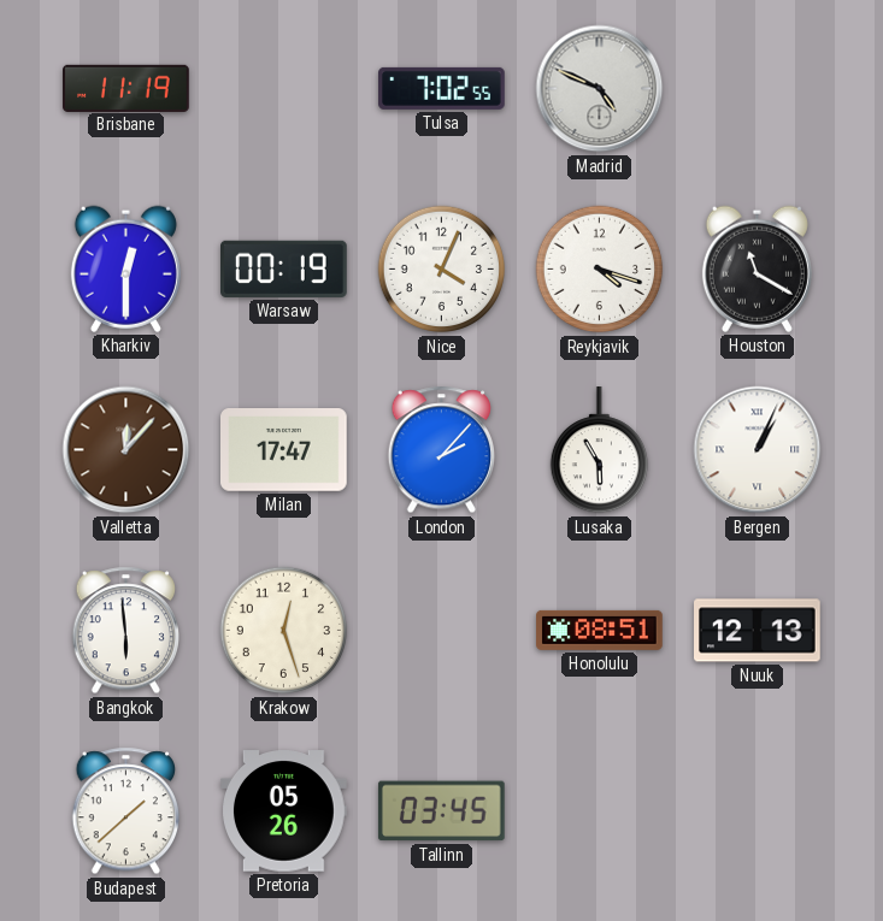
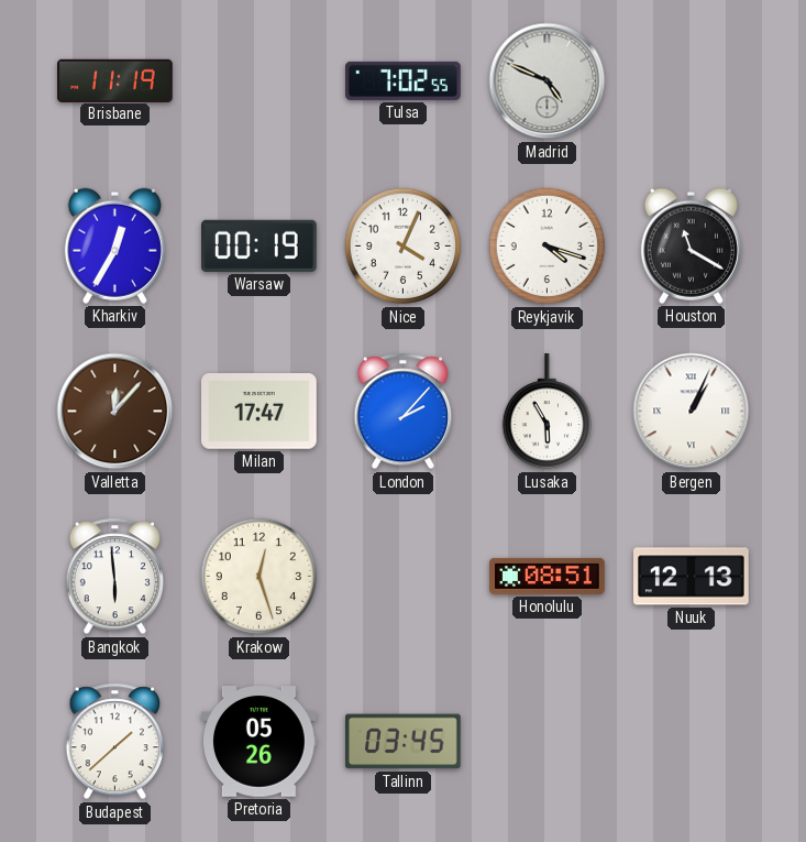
Kharkiv: 12:30 -> 12:35 (114, 245)
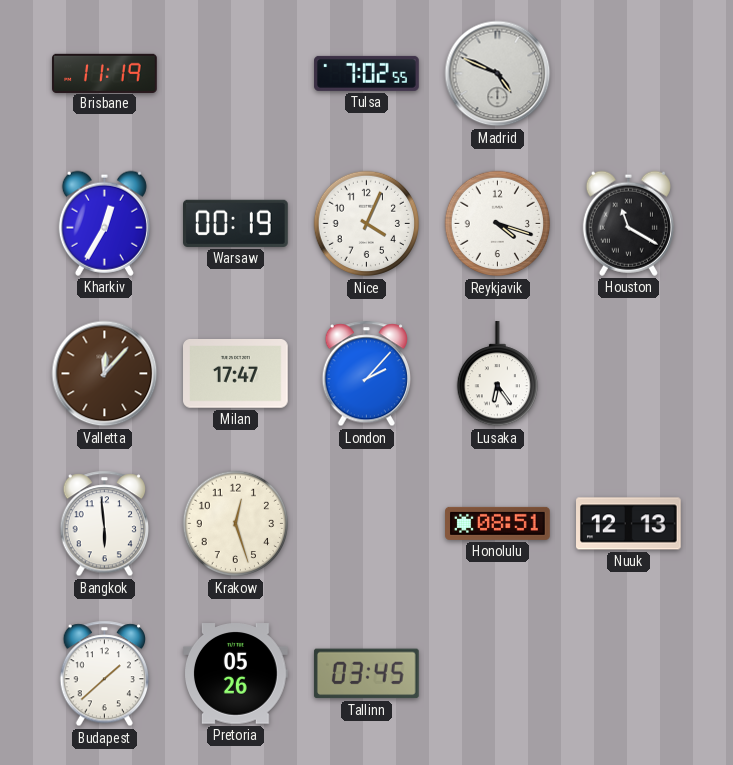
Lusaka: 5:55 -> 6:24 (497, 374)
Bergen: 1:04 -> none (692, 412)
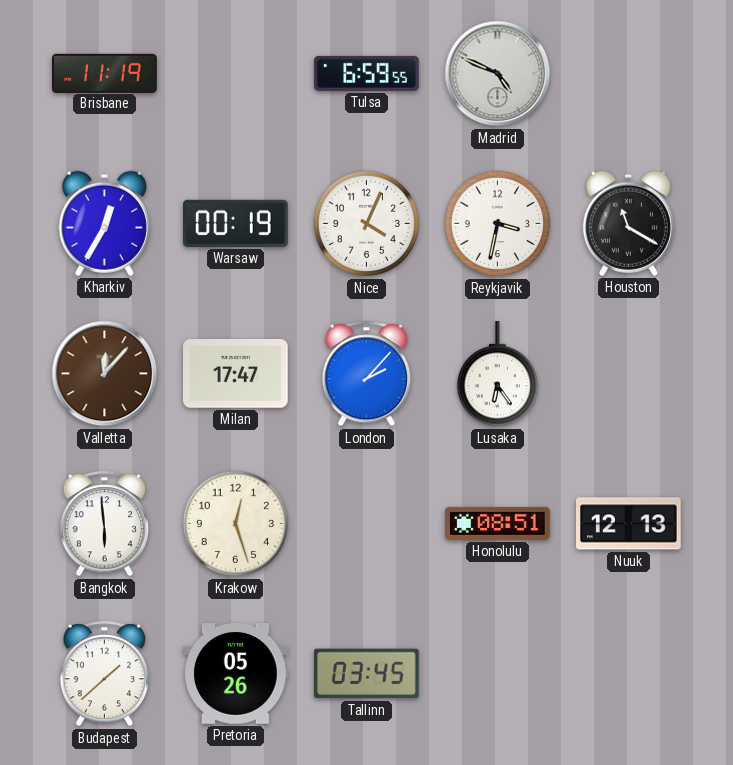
Tulsa: 7:02 -> 6:59 (367, 73)
Reykjavik: 4:18 -> 3:32 (498, 224)
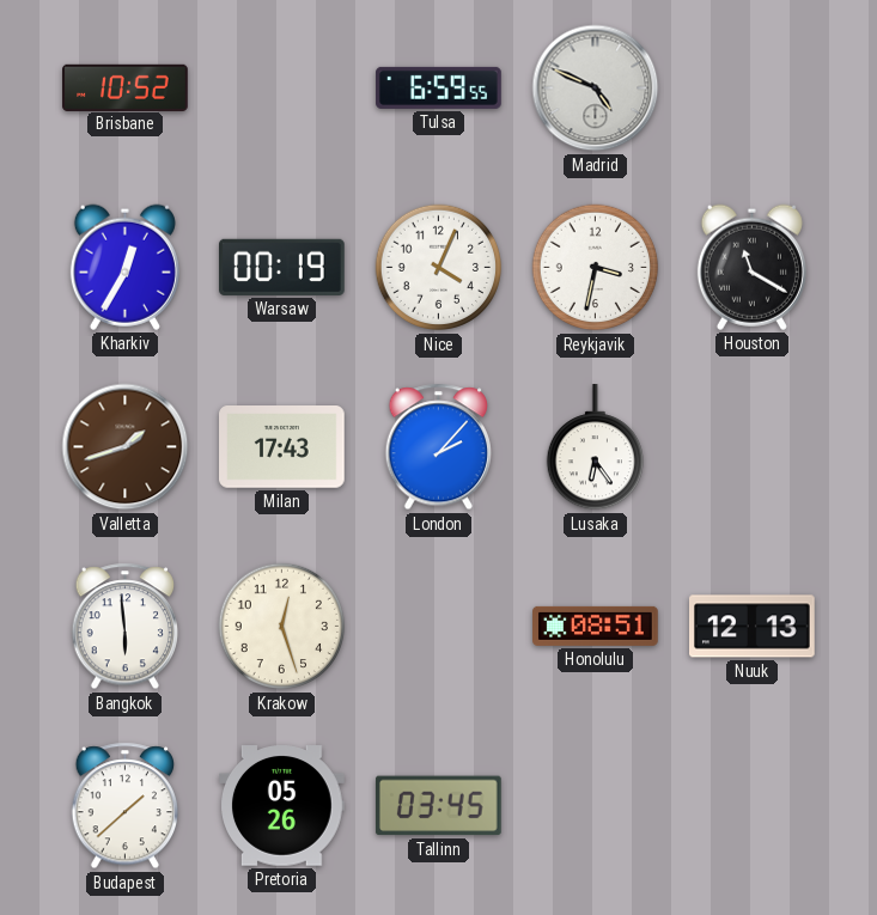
Brisbane: 11:19 -> 10:52 (126, 87)
Valletta: 12:07 -> 1:42 (126, 447)
Milan: 17:47 -> 17:43 (282, 447)
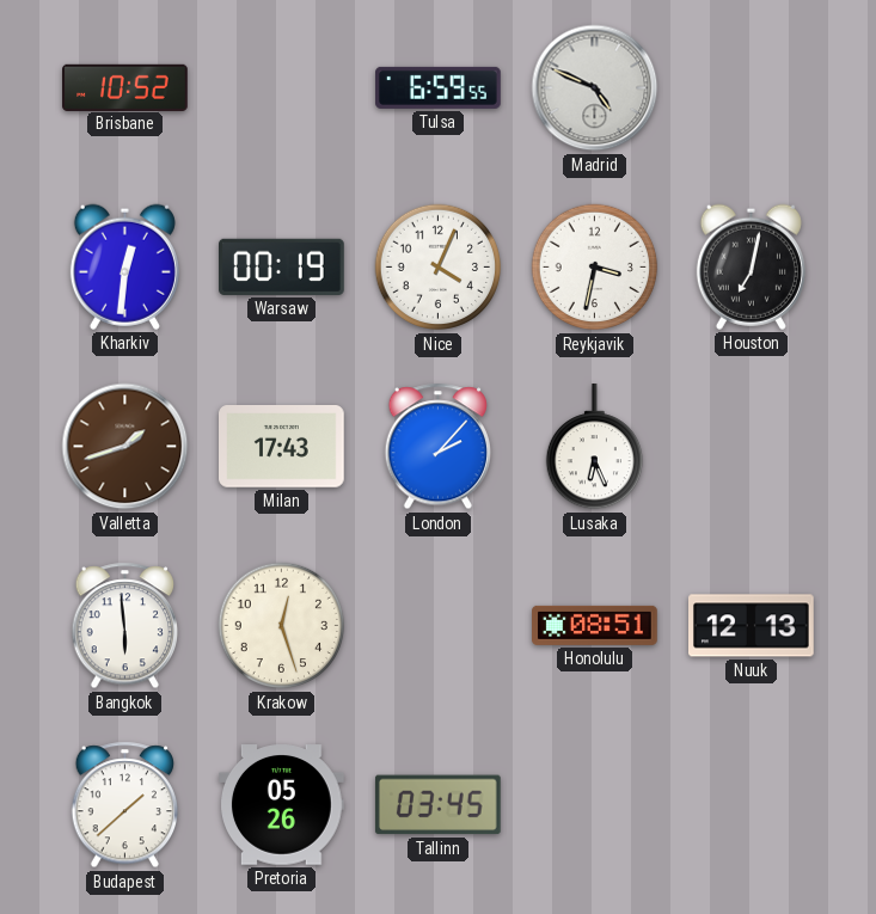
Kharkiv: 12:35 -> 12:31 (124, 266)
Houston: 11:20 -> 7:02 (751, 266)
Lusaka: 6:24 -> 6:26 (594, 447)
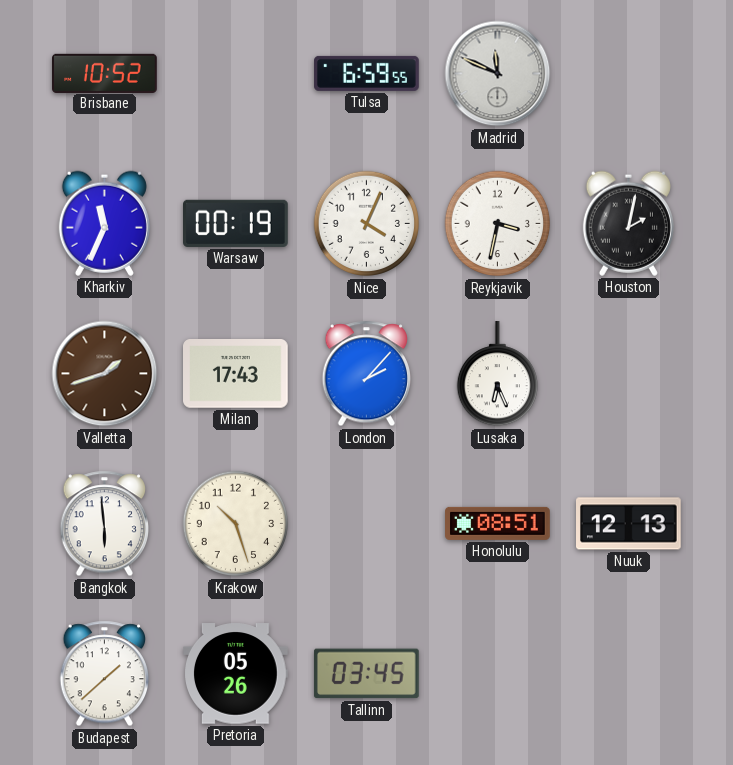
Madrid: 4:49 -> 11:49 (498, 74)
Kharkiv: 12:31 -> 11:34 (104, 223)
Houston: 7:02 -> 2:02 (628, 223)
Krakow: 12:27 -> 10:27 (236, 524)
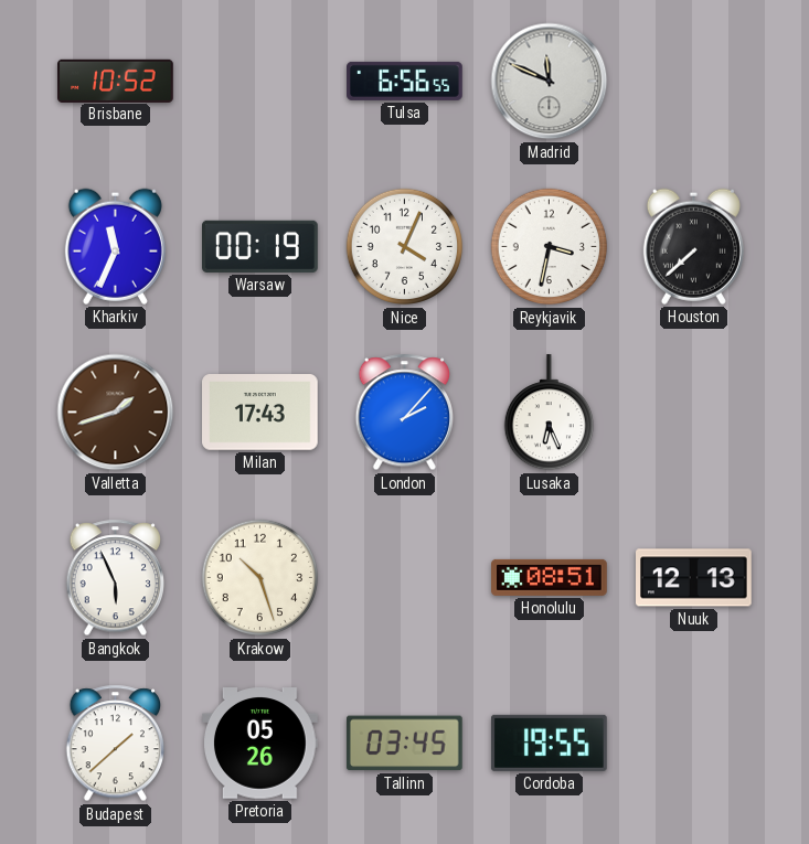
Tulsa: 6:59 -> 6:56 (405, 81)
Houston: 2:02 -> 7:38 (693, 246)
Bangkok: 5:59 -> 5:56 (115, 578)
Cordoba: none -> 19:55 (549, 742)
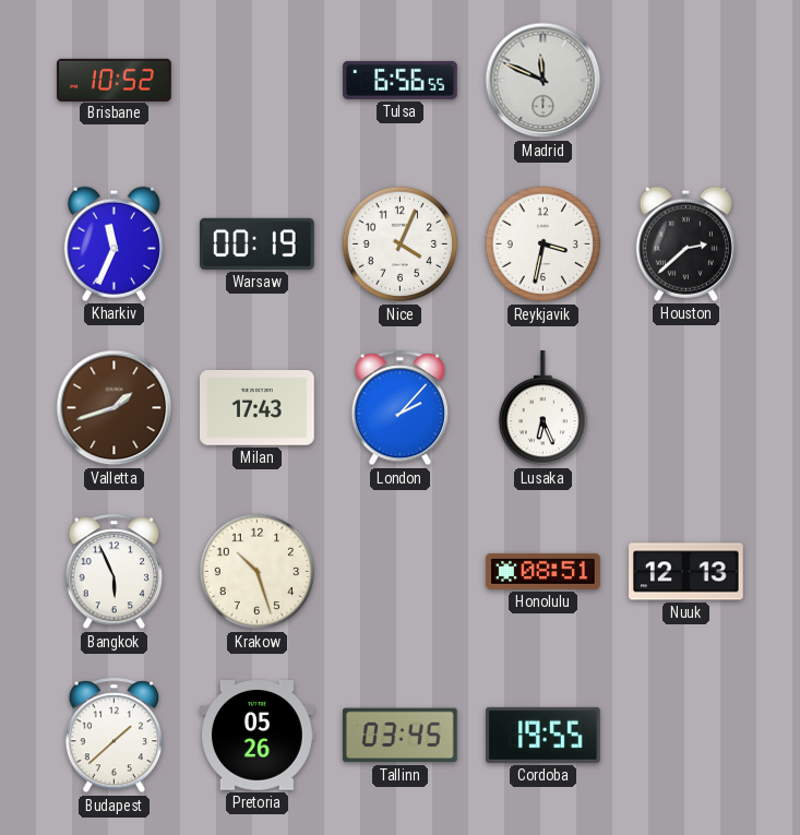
Houston: 7:38 -> 2:38 (685, 243)
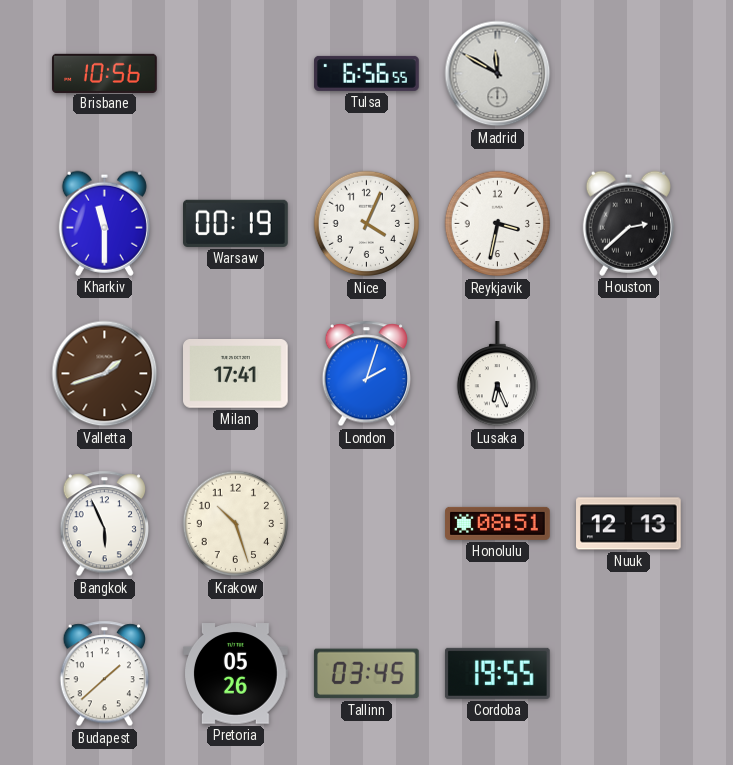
Brisbane: 10:52 -> 10:56 (105, 73)
Madrid: 11:49 -> 11:50 (498, 74)
Kharkiv: 11:34 -> 11:30 (104, 223)
Milan: 17:43 -> 17:41 (236, 374)
London: 2:07 -> 2:03 (366, 374)
